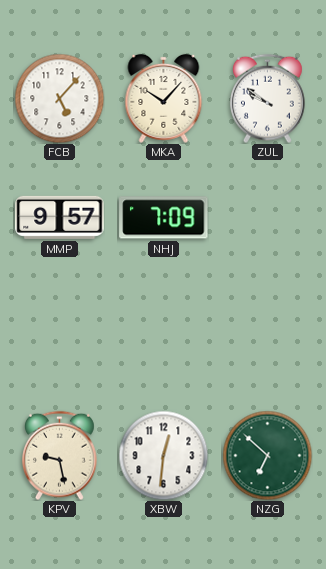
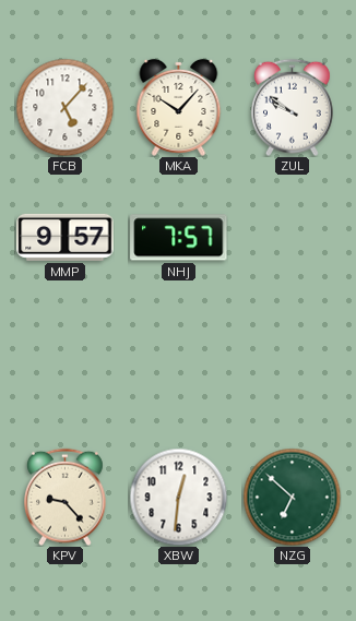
NHJ: 7:09 -> 7:57 (179, 238)
KPV: 9:28 -> 9:23 (66, 497)
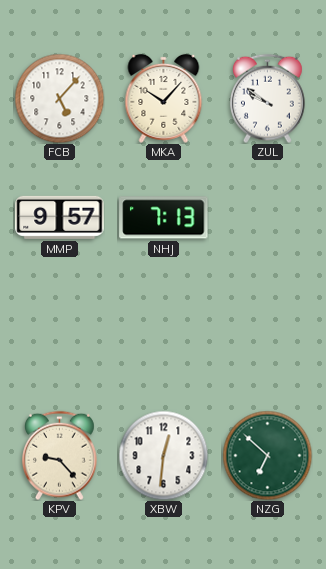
NHJ: 7:57 -> 7:13 (164, 218)
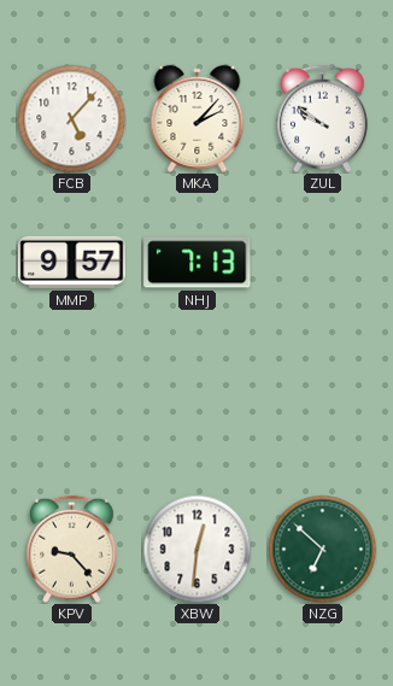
MKA: 10:07 -> 2:07 (198, 118)
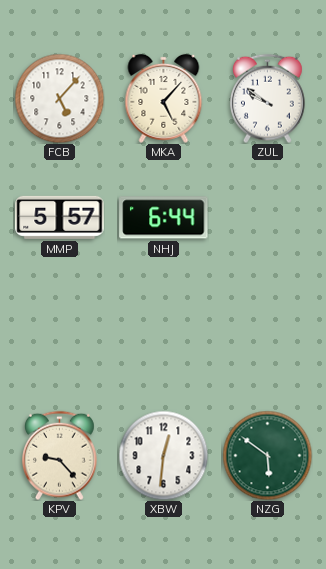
MKA: 2:07 -> 5:07 (164, 98)
MMP: 9:57 -> 5:57 (60, 217)
NHJ: 7:13 -> 6:44 (164, 218)
NZG: 6:52 -> 5:51 (267, 455)
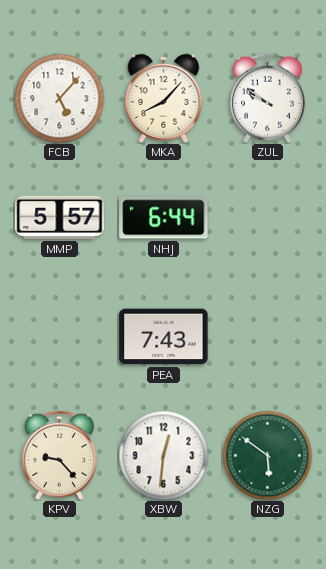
MKA: 5:07 -> 8:07 (164, 98)
PEA: none -> 7:43 (164, 337)
